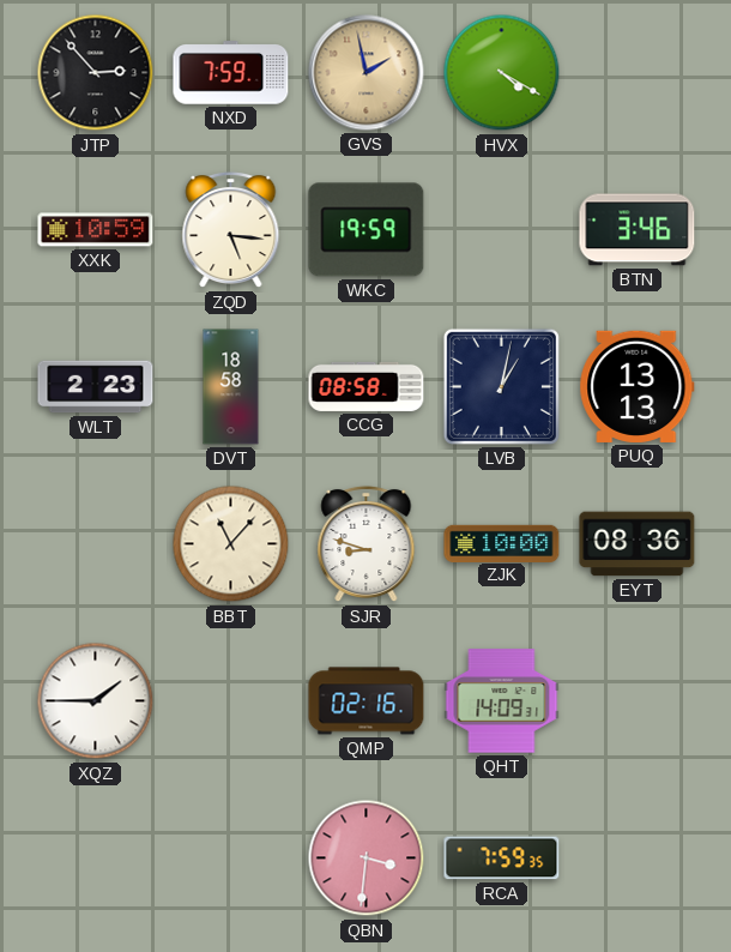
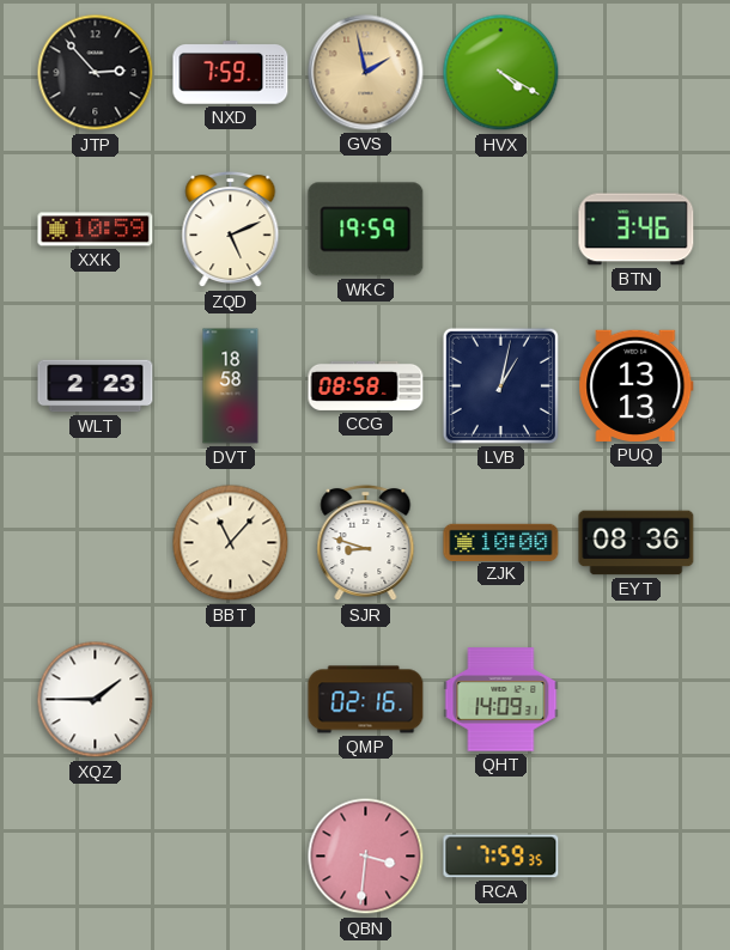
ZQD: 5:16 -> 5:11 (231, 230)
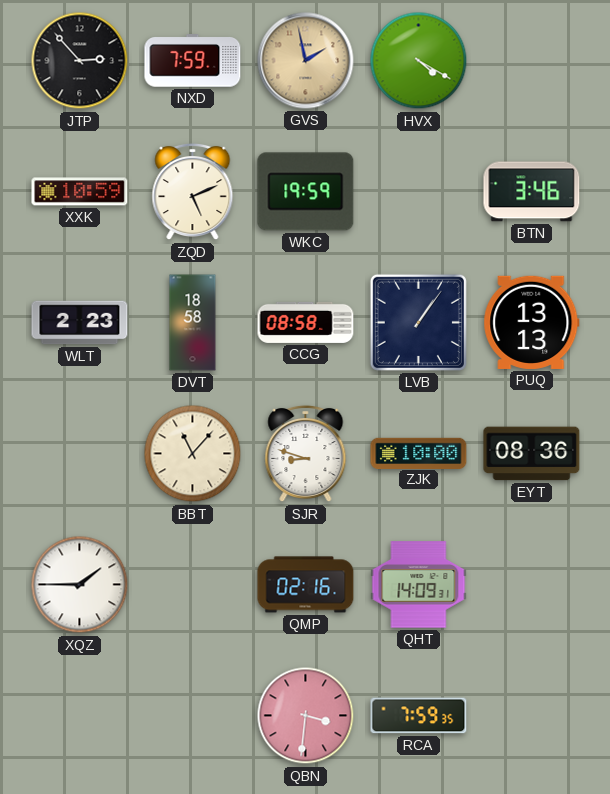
LVB: 1:02 -> 1:06 (418, 322)
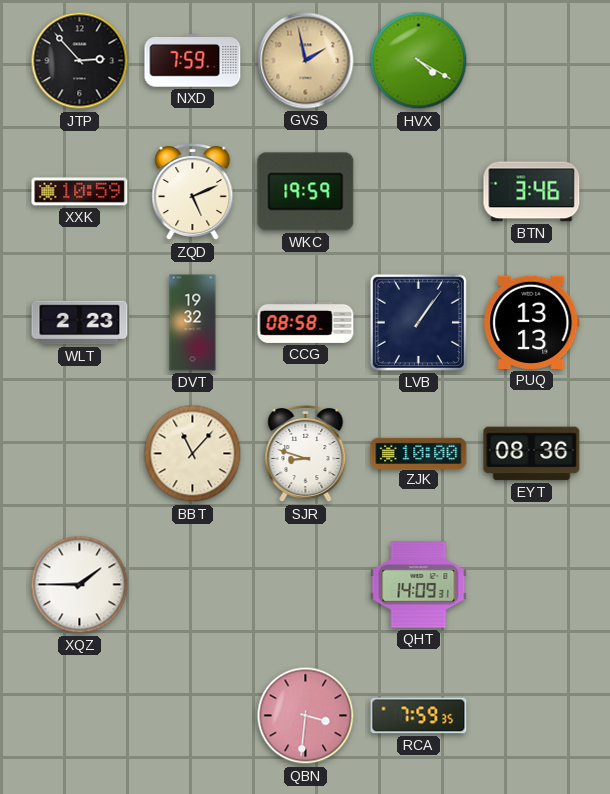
DVT: 18:58 -> 19:32 (193, 323)
QMP: 02:16 -> none (306, 585)
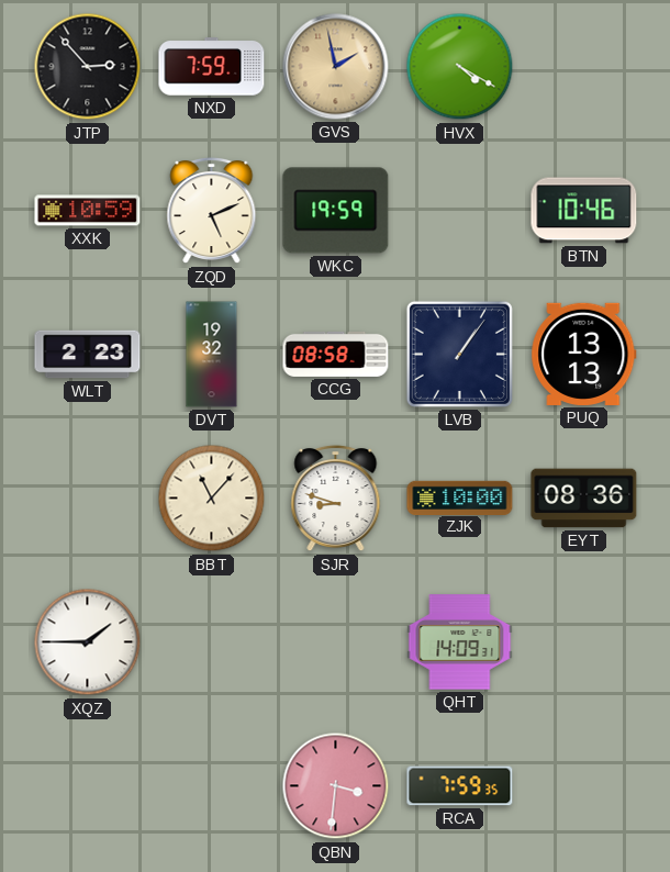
BTN: 3:46 -> 10:46 (584, 211)
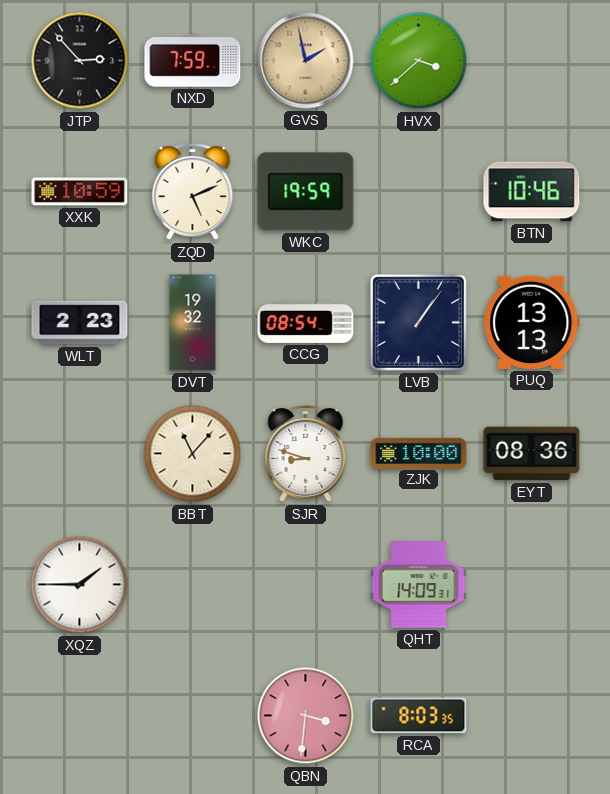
HVX: 4:20 -> 3:38 (419, 61)
CCG: 08:58 -> 08:54 (306, 322)
RCA: 7:59 -> 8:03 (419, 716)
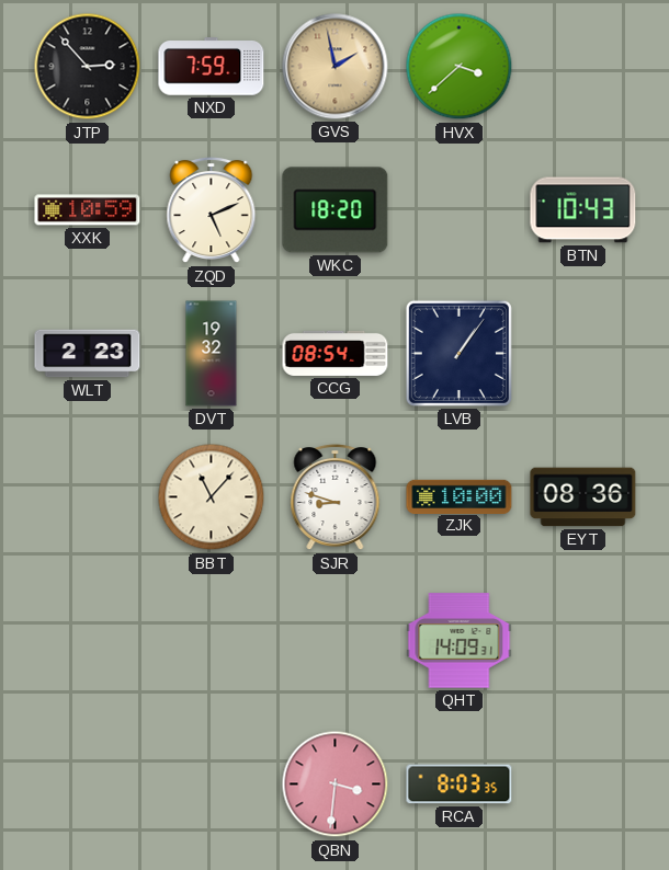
WKC: 19:59 -> 18:20 (336, 210)
BTN: 10:46 -> 10:43 (583, 210)
PUQ: 13:13 -> none (532, 322)
XQZ: 1:45 -> none (80, 585)
